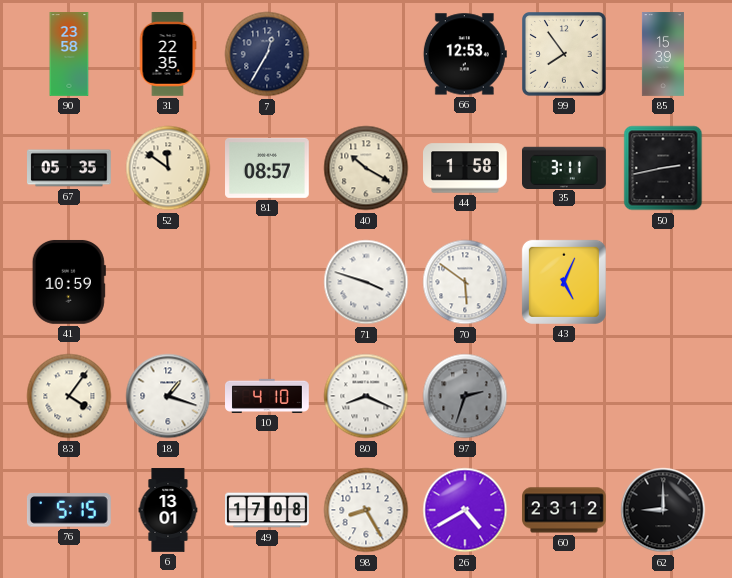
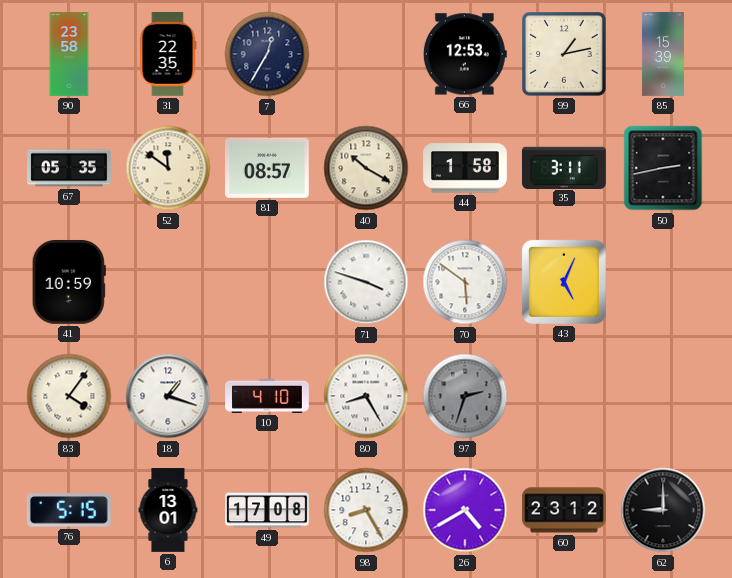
99: 7:54 -> 1:13 (565, 55)
80: 8:19 -> 8:25 (366, 396)
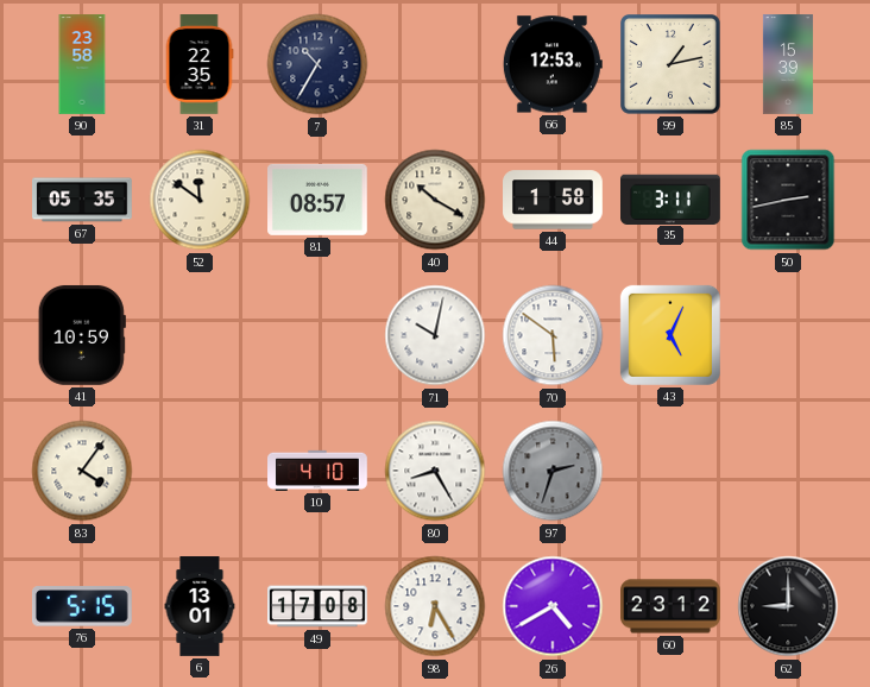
7: 12:35 -> 10:35 (317, 64)
71: 3:48 -> 10:02 (435, 335)
18: 1:18 -> none (168, 396)
98: 8:25 -> 6:25 (435, 606)
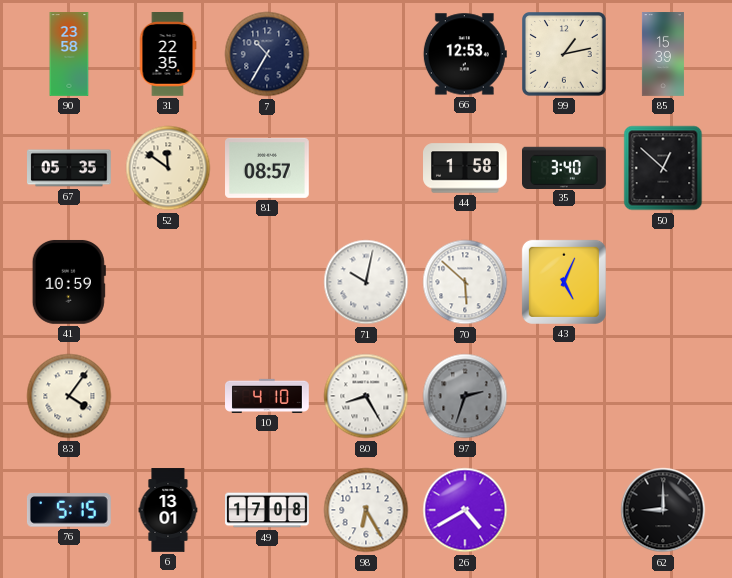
40: 10:20 -> none (435, 200)
35: 3:11 -> 3:40 (565, 167)
50: 2:43 -> 12:52 (663, 168)
70: 5:51 -> 5:52 (465, 282)
60: 23:12 -> none (672, 606)
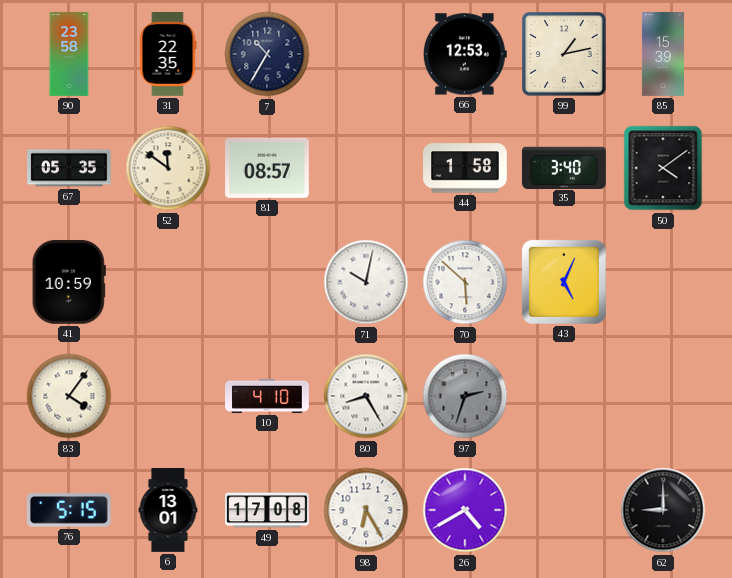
50: 12:52 -> 4:09 (663, 168)
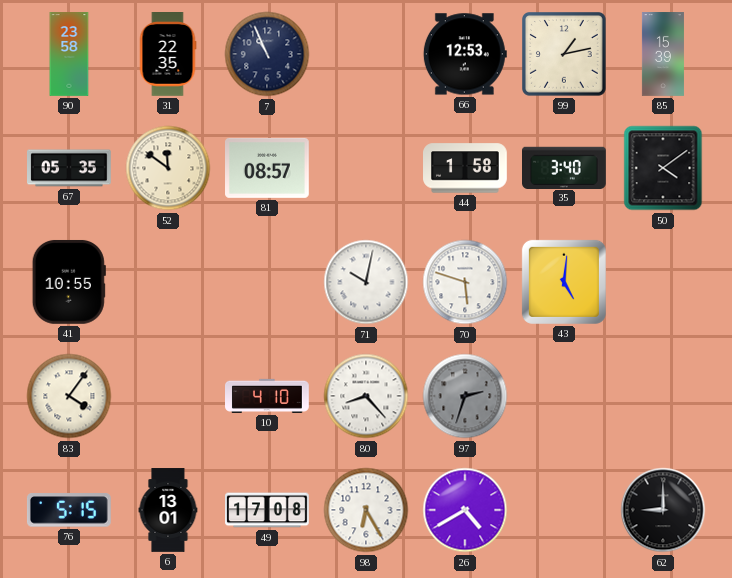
7: 10:35 -> 10:56 (267, 54)
41: 10:59 -> 10:55 (69, 282)
70: 5:52 -> 5:48 (465, 282)
43: 5:04 -> 5:01 (564, 282)
80: 8:25 -> 8:23 (366, 396)
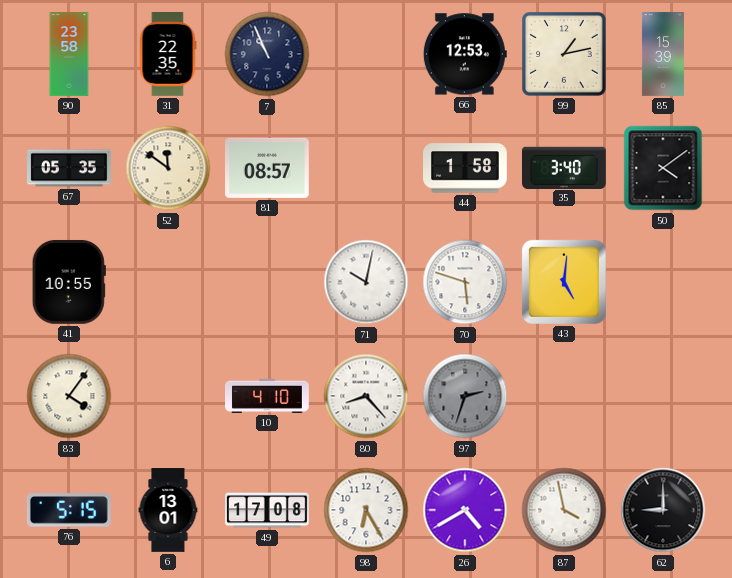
87: none -> 3:58 (564, 510)
